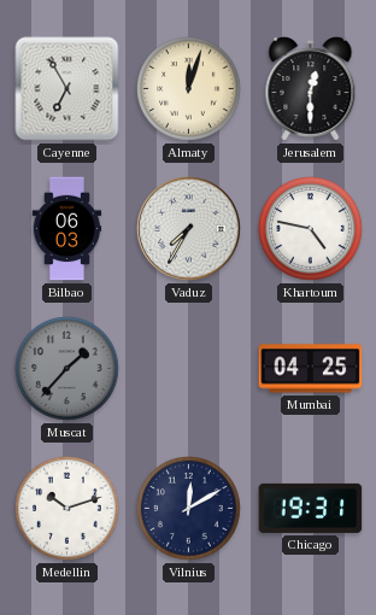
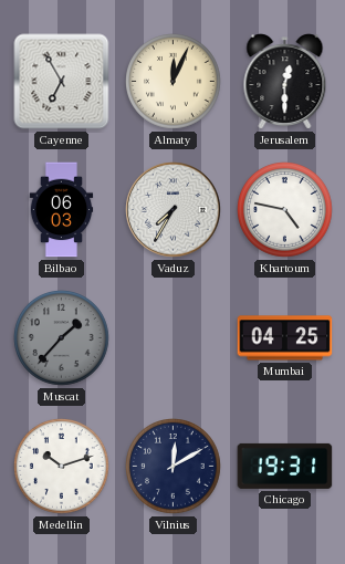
Almaty: 12:03 -> 12:04 (174, 82)
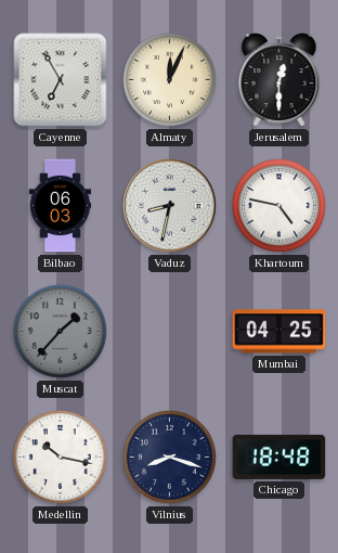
Vaduz: 7:35 -> 8:32 (170, 206)
Medellin: 10:12 -> 10:17 (61, 458)
Vilnius: 12:10 -> 8:18 (170, 458)
Chicago: 19:31 -> 18:48 (279, 456)
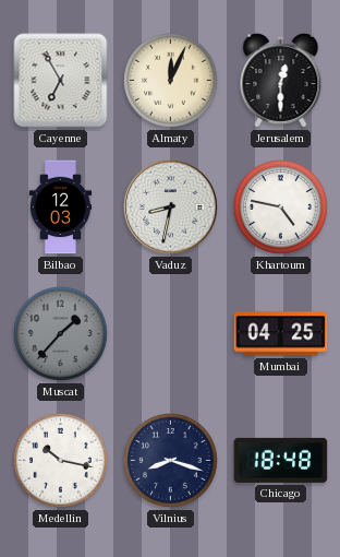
Bilbao: 06:03 -> 12:03 (61, 208)
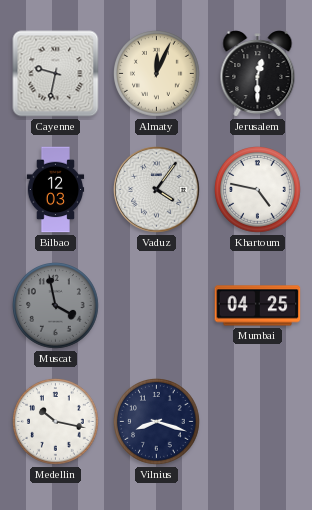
Cayenne: 6:55 -> 9:32 (56, 74)
Vaduz: 8:32 -> 4:06 (157, 190)
Muscat: 1:37 -> 3:58 (56, 306)
Chicago: 18:48 -> none (281, 460)
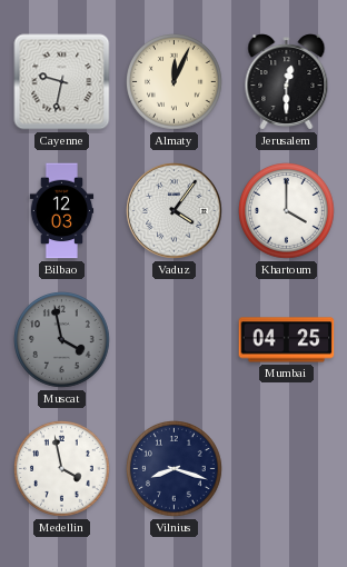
Khartoum: 4:47 -> 4:00 (287, 211)
Medellin: 10:17 -> 3:58 (62, 469)
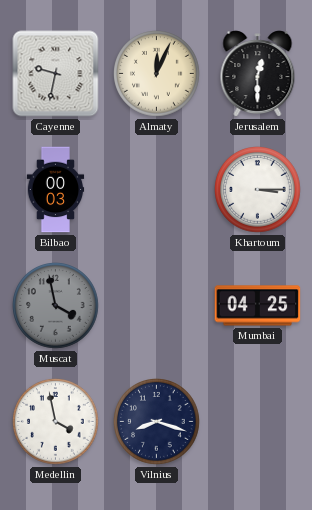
Bilbao: 12:03 -> 00:03 (56, 190)
Vaduz: 4:06 -> none (175, 211)
Khartoum: 4:00 -> 3:15 (258, 190)
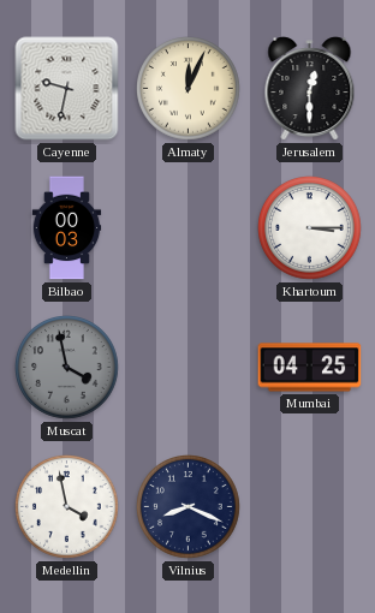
Vilnius: 8:18 -> 8:19 (189, 507)
